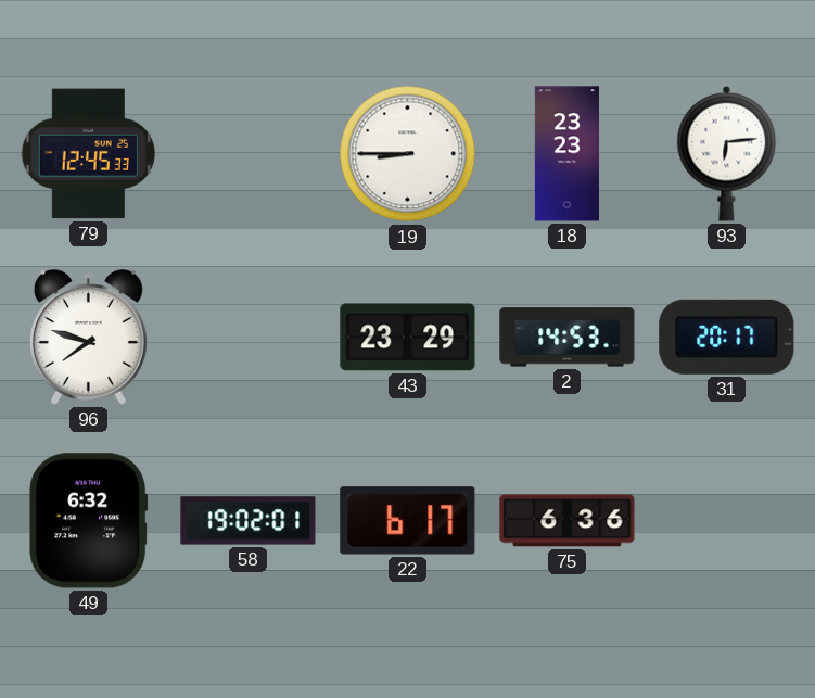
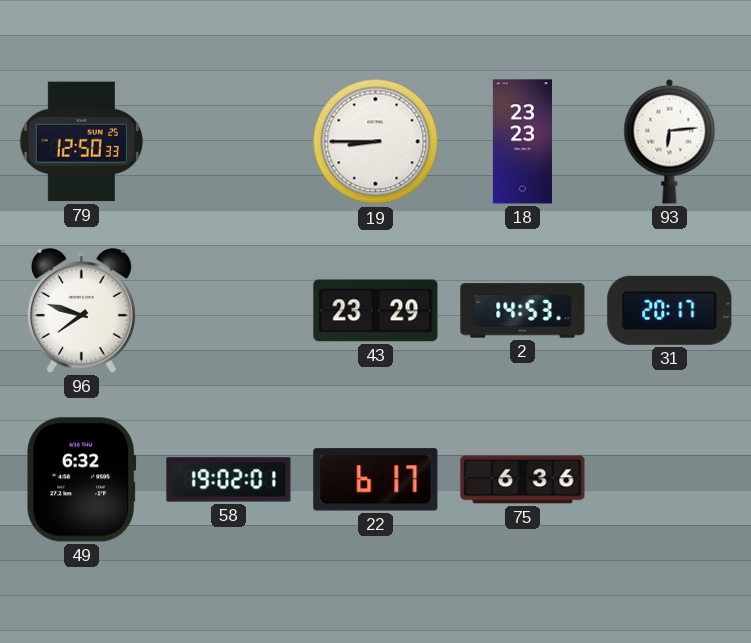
79: 12:45 -> 12:50 (81, 142)
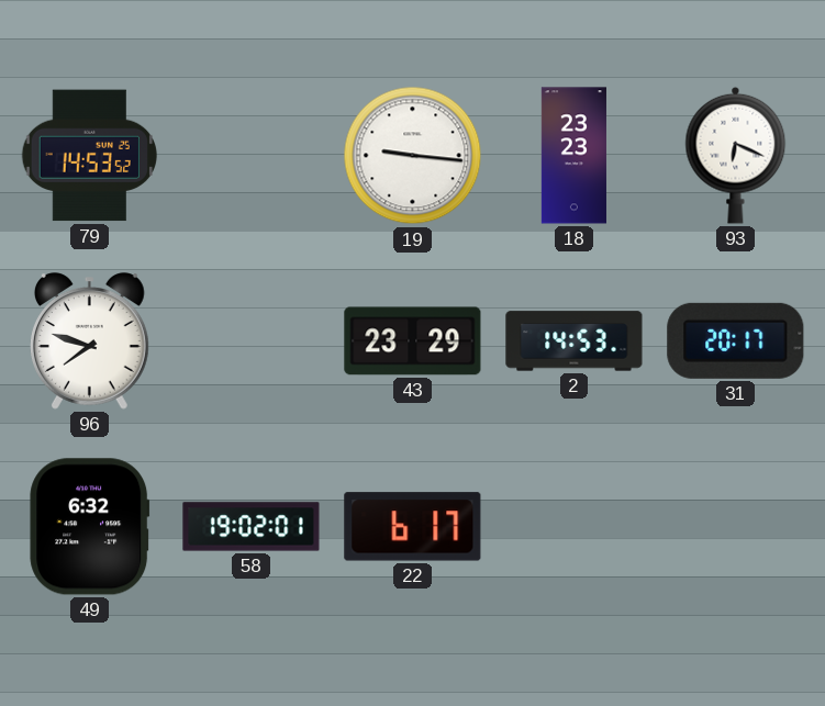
79: 12:50 -> 14:53 (89, 156)
19: 8:45 -> 9:16 (413, 156)
93: 6:14 -> 6:19 (736, 155)
75: 6:36 -> none (523, 480)
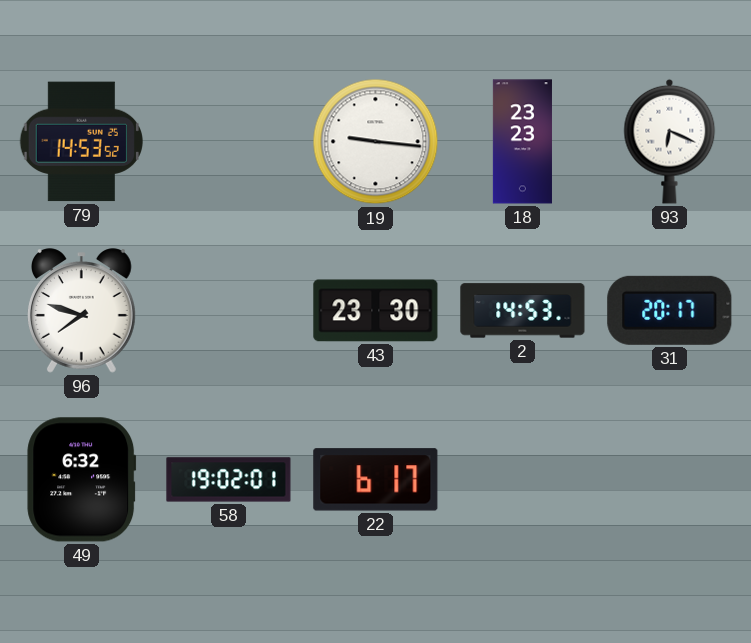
43: 23:29 -> 23:30 (376, 311)
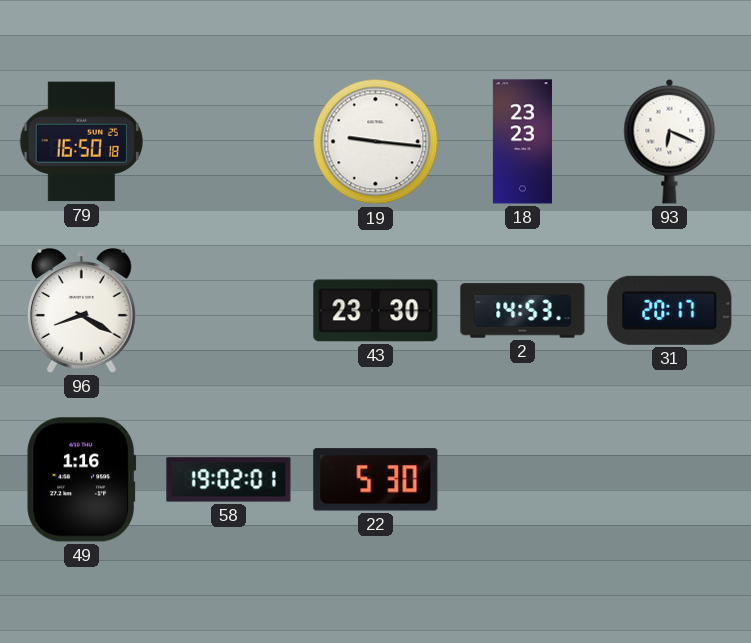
79: 14:53 -> 16:50 (81, 142)
96: 7:48 -> 8:20 (82, 311)
49: 6:32 -> 1:16 (82, 480)
22: 6:17 -> 5:30 (376, 480)
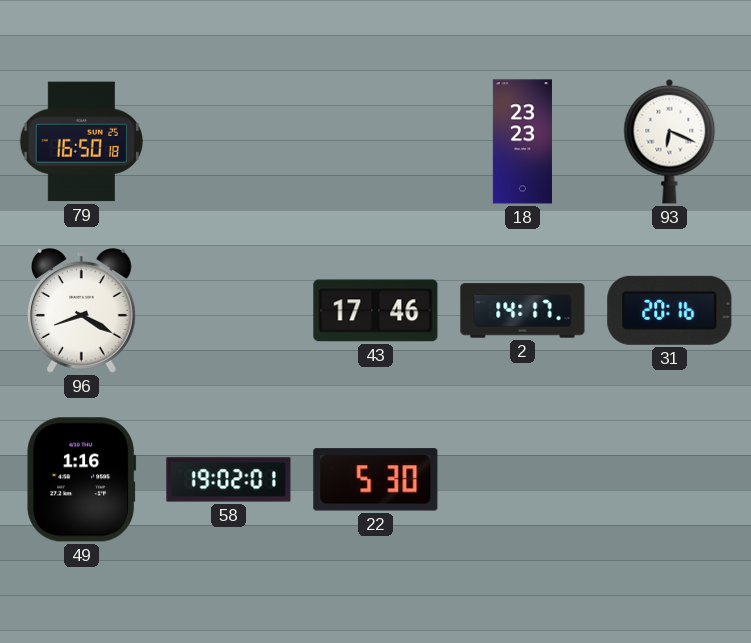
19: 9:16 -> none (376, 142)
43: 23:30 -> 17:46 (376, 311)
2: 14:53 -> 14:17 (523, 311)
31: 20:17 -> 20:16 (670, 310)
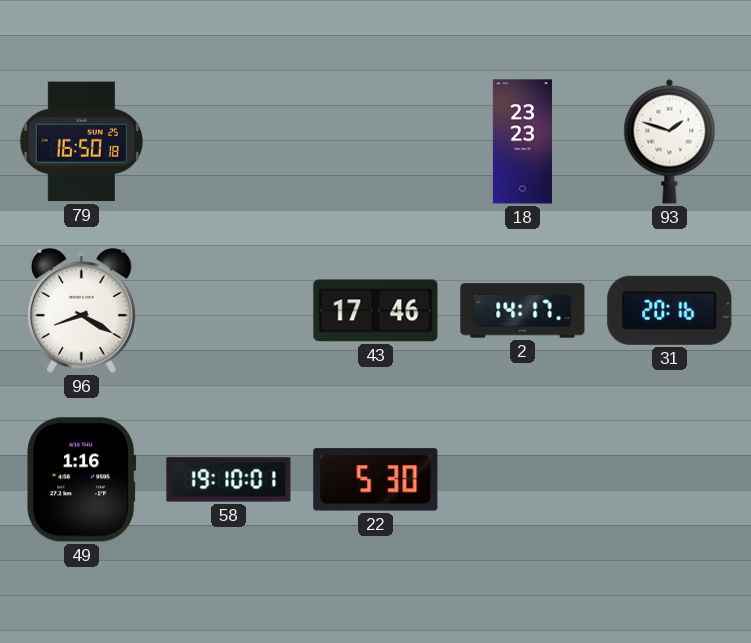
93: 6:19 -> 1:48 (670, 141)
58: 19:02 -> 19:10 (229, 480)
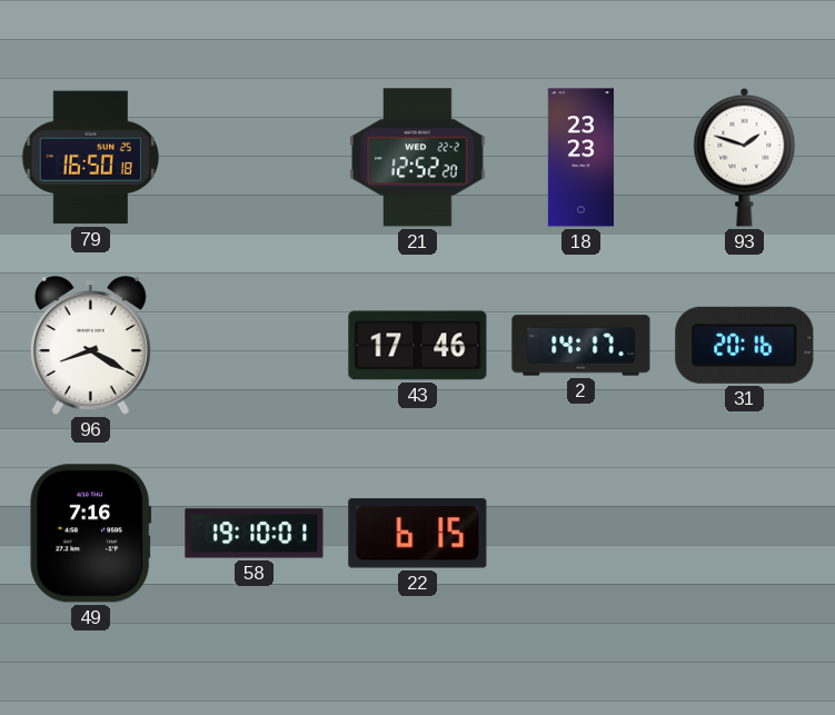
21: none -> 12:52 (418, 158)
49: 1:16 -> 7:16 (91, 534)
22: 5:30 -> 6:15 (418, 534)
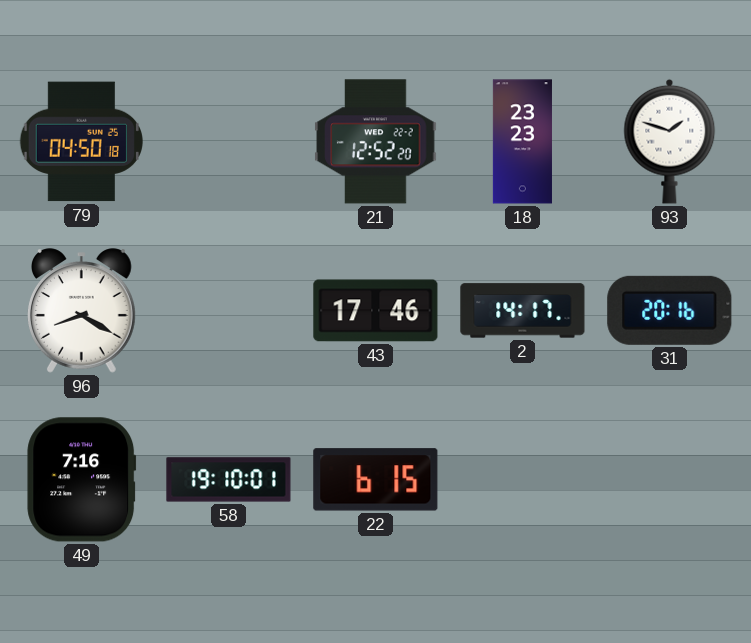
79: 16:50 -> 04:50 (81, 142)
